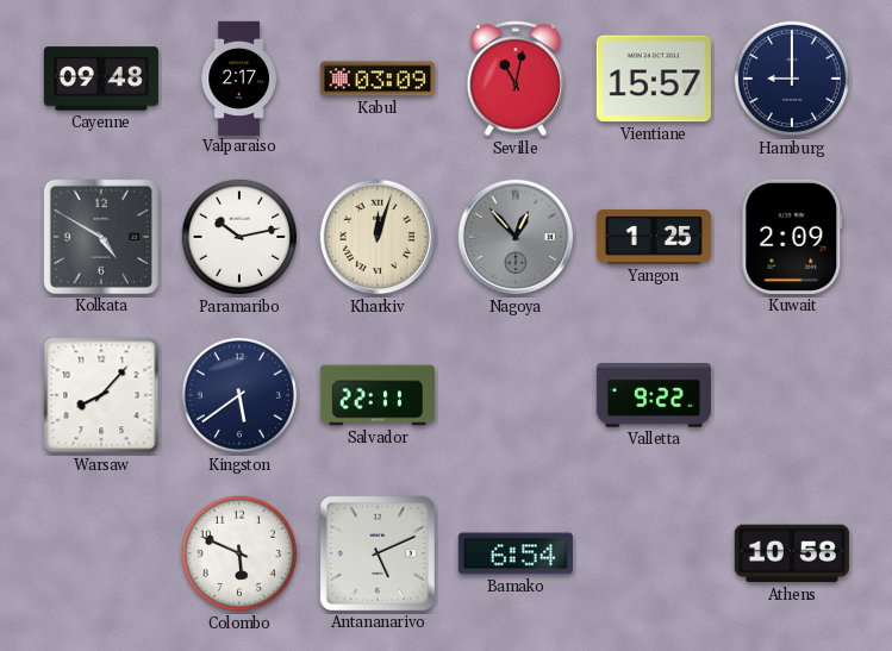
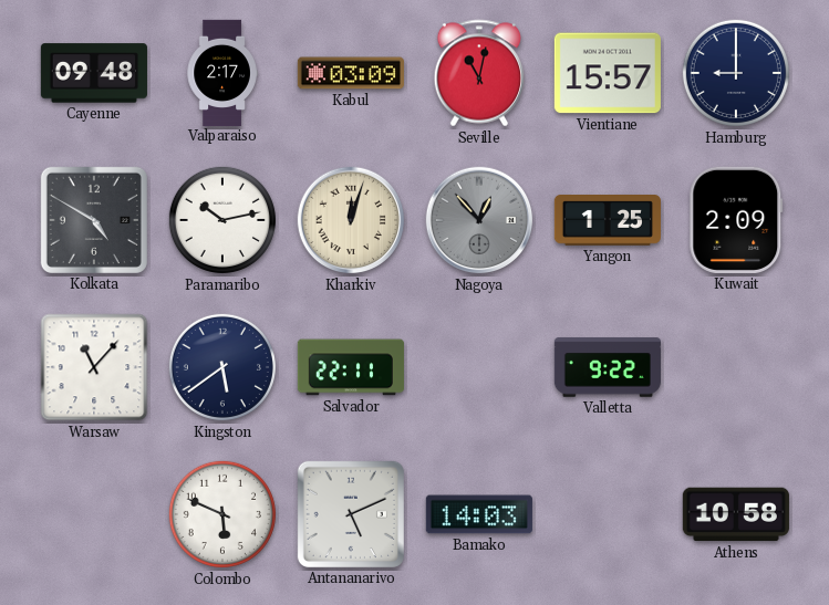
Warsaw: 8:07 -> 11:07 (94, 367)
Bamako: 6:54 -> 14:03 (479, 514)
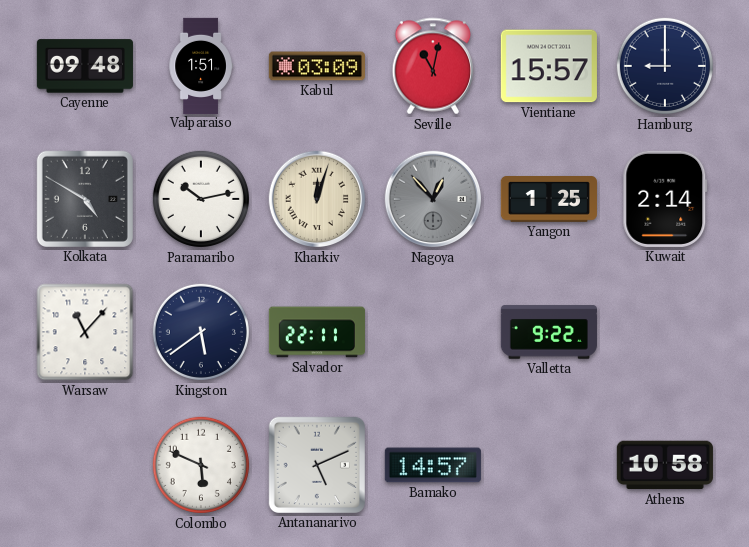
Valparaiso: 2:17 -> 1:51 (201, 65)
Kuwait: 2:09 -> 2:14 (665, 199)
Bamako: 14:03 -> 14:57 (433, 465)
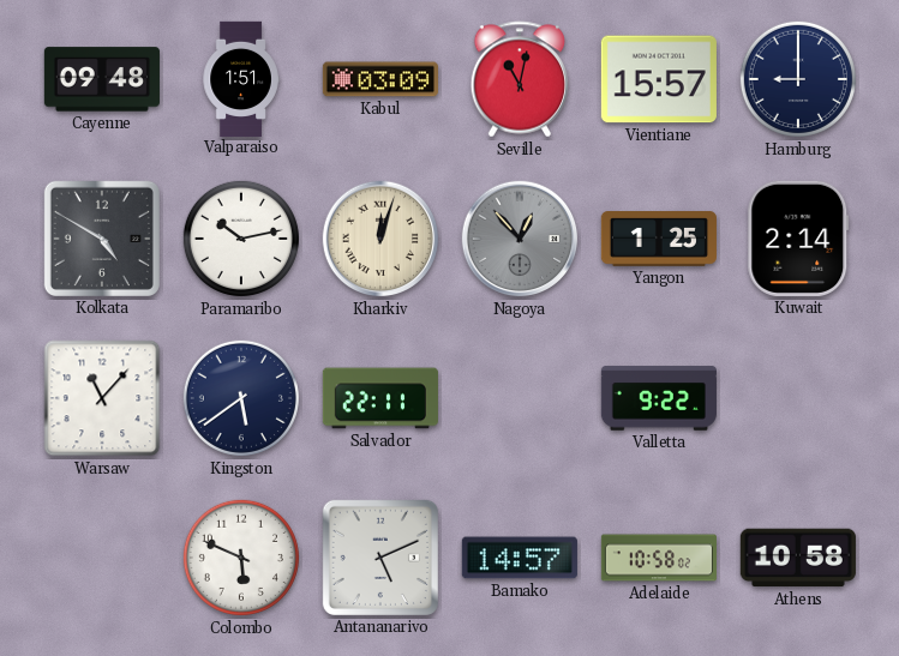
Adelaide: none -> 10:58 (658, 558)
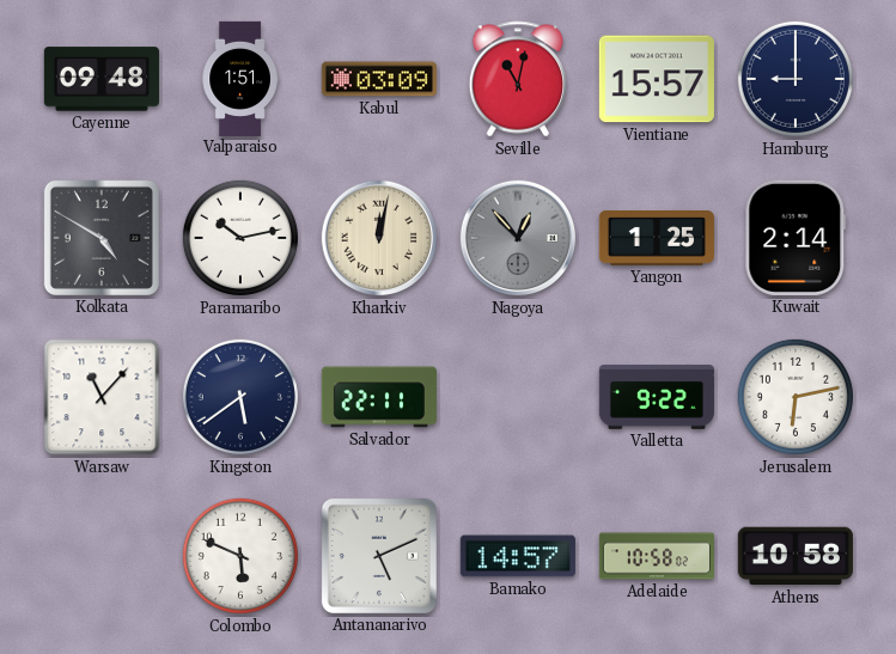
Kharkiv: 12:03 -> 12:02 (379, 238)
Jerusalem: none -> 6:13 (796, 397)
